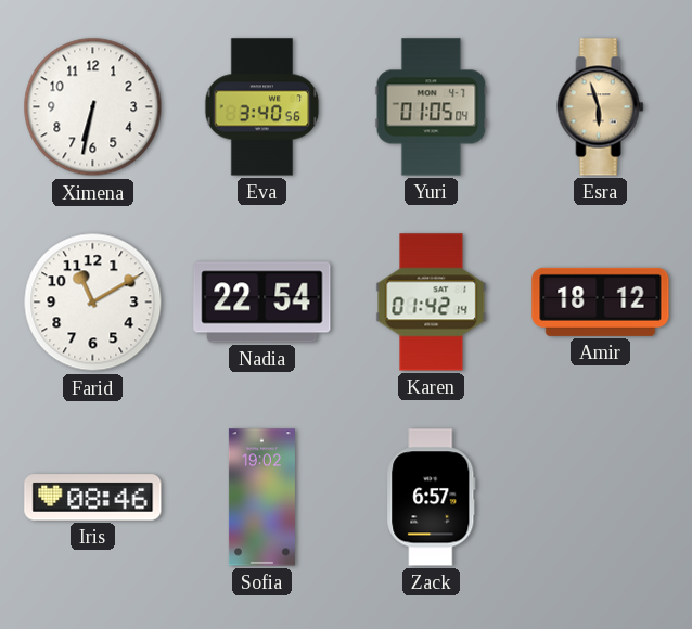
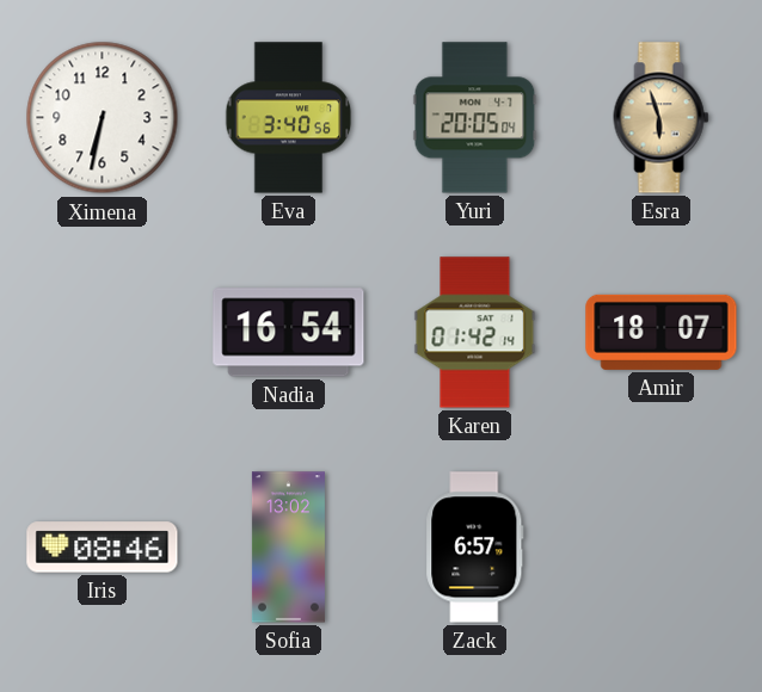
Yuri: 01:05 -> 20:05 (475, 118)
Farid: 11:10 -> none (93, 303)
Nadia: 22:54 -> 16:54 (289, 333)
Amir: 18:12 -> 18:07 (662, 332)
Sofia: 19:02 -> 13:02 (288, 548)
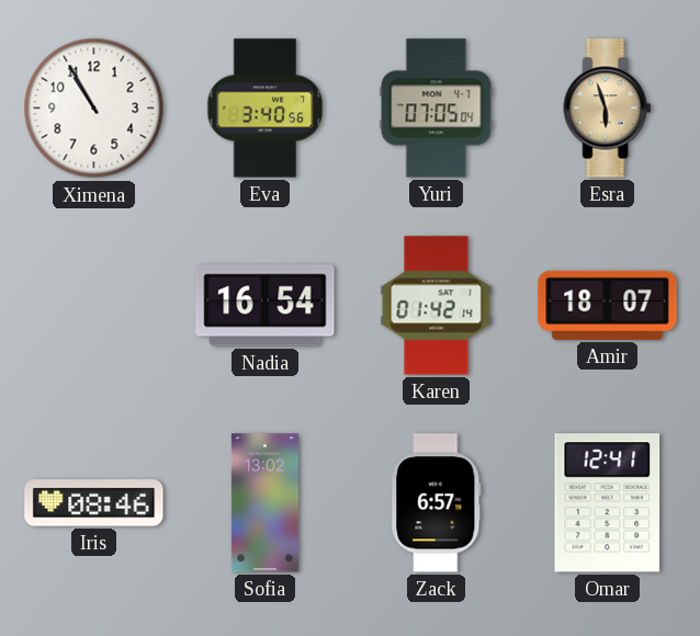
Ximena: 6:32 -> 10:55 (94, 109)
Yuri: 20:05 -> 07:05 (437, 109)
Omar: none -> 12:41 (608, 503)
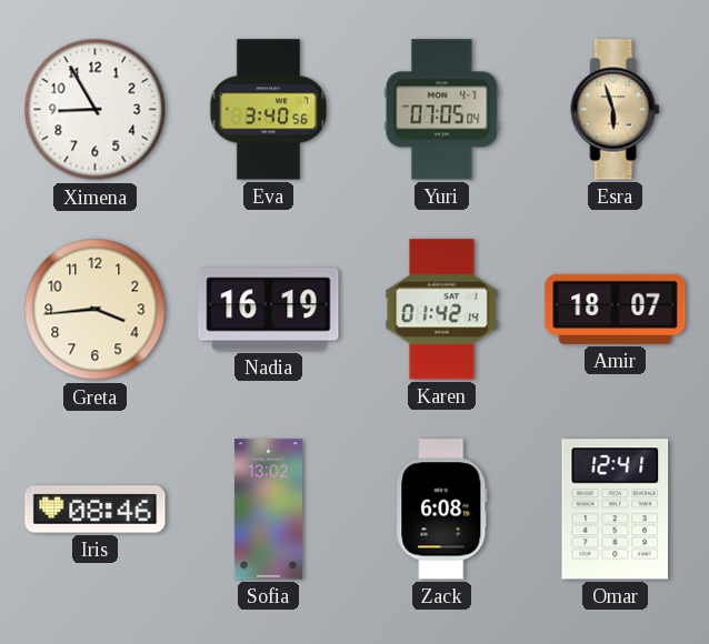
Ximena: 10:55 -> 8:55 (96, 110)
Greta: none -> 3:44 (96, 310)
Nadia: 16:54 -> 16:19 (269, 310)
Zack: 6:57 -> 6:08 (442, 510)
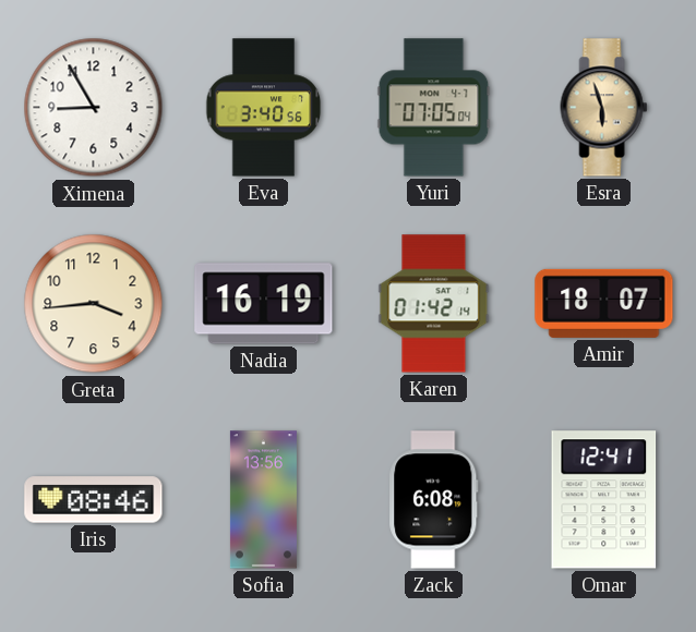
Sofia: 13:02 -> 13:56 (263, 500)
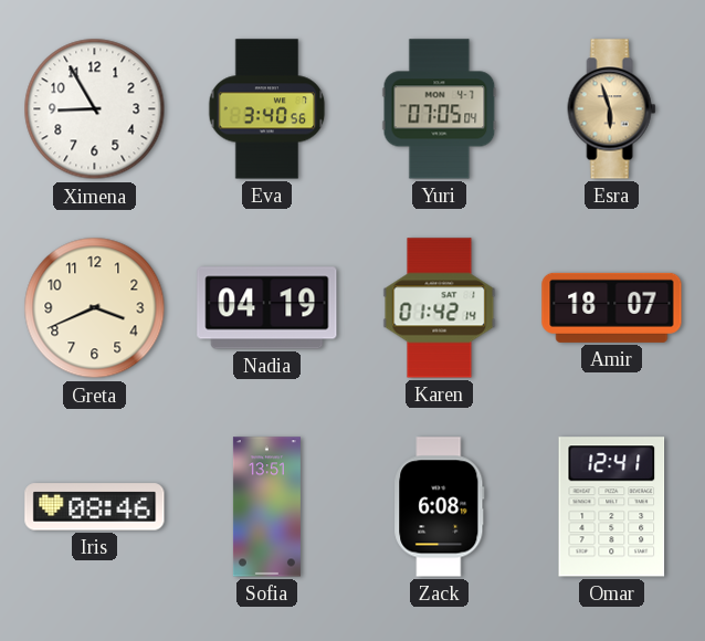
Greta: 3:44 -> 3:41 (95, 308)
Nadia: 16:19 -> 04:19 (267, 308)
Sofia: 13:56 -> 13:51 (266, 507)
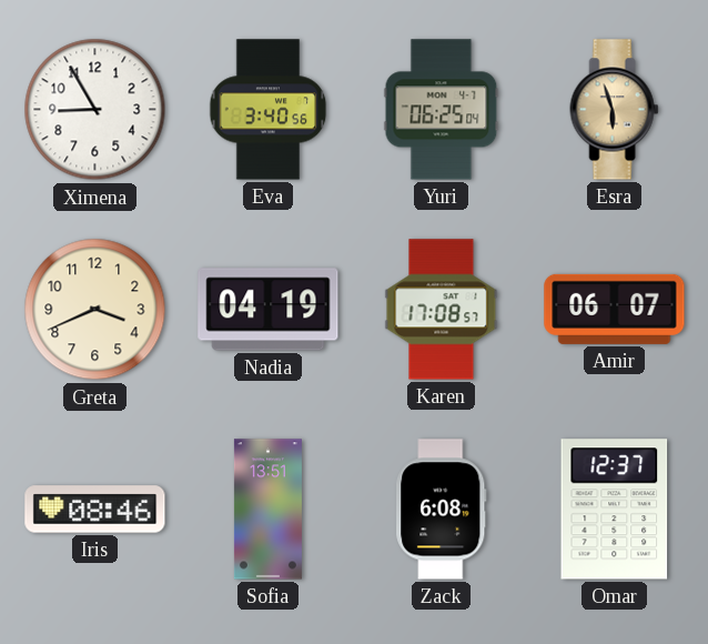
Yuri: 07:05 -> 06:25 (442, 110)
Karen: 01:42 -> 17:08 (442, 310)
Amir: 18:07 -> 06:07 (615, 309)
Omar: 12:41 -> 12:37 (615, 510)
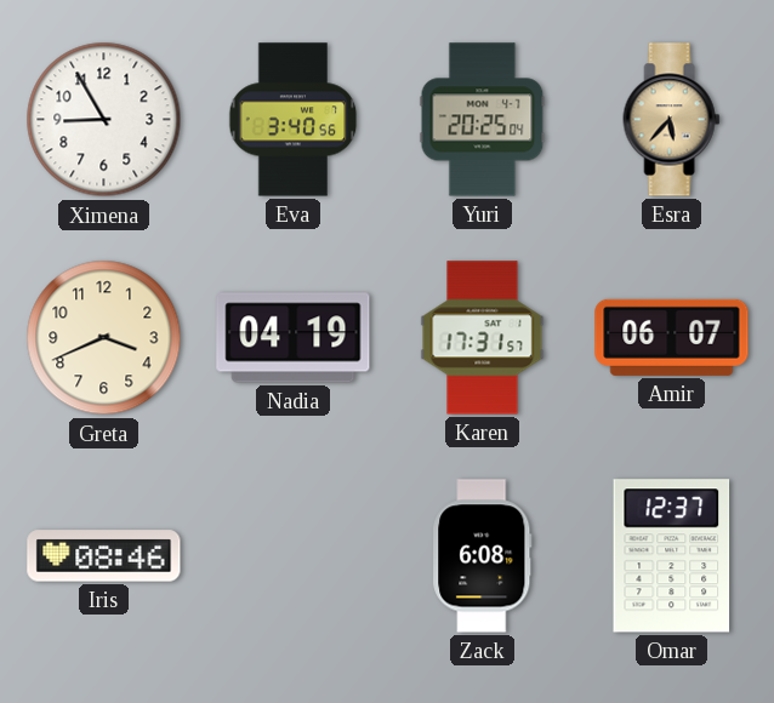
Yuri: 06:25 -> 20:25 (483, 120)
Esra: 5:57 -> 5:37 (672, 120)
Karen: 17:08 -> 17:31 (483, 338)
Sofia: 13:51 -> none (267, 510)
